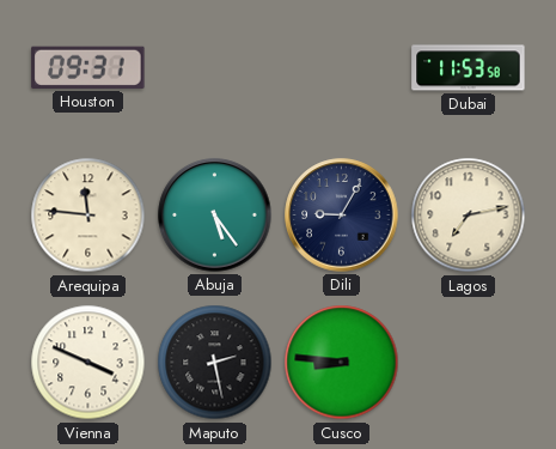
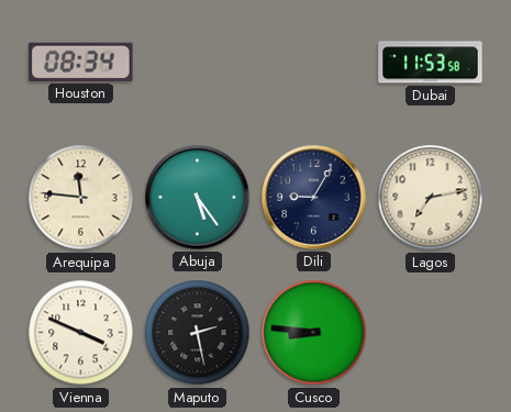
Houston: 09:31 -> 08:34 (81, 62)
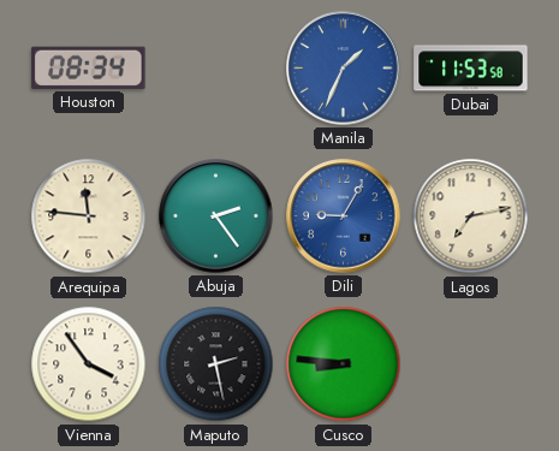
Manila: none -> 1:34 (344, 69)
Abuja: 5:24 -> 2:24 (216, 216)
Dili dial: navy -> blue (344, 216)
Vienna: 3:49 -> 3:54 (89, 364)
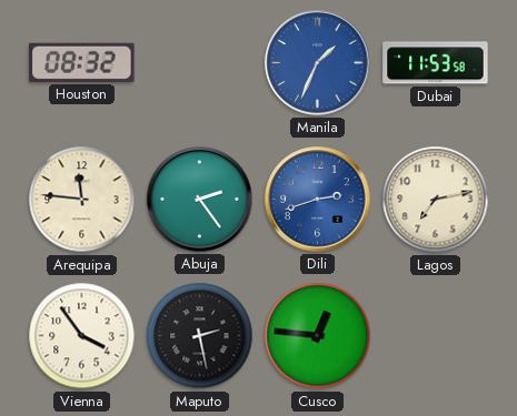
Houston: 08:34 -> 08:32 (82, 62)
Dili: 9:05 -> 2:42 (318, 200)
Cusco: 8:46 -> 12:46 (318, 336)
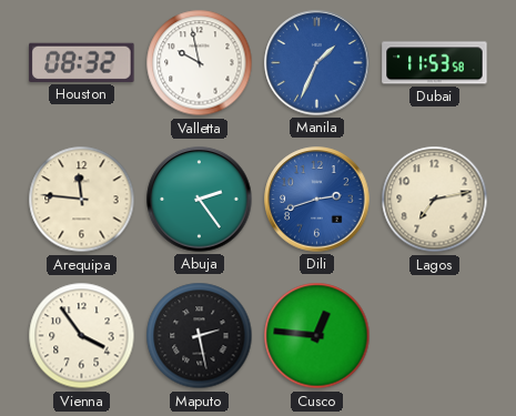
Valletta: none -> 9:58 (200, 63)
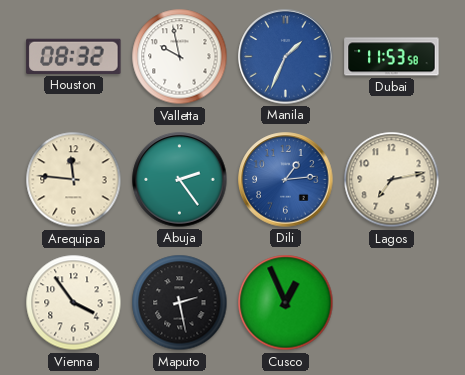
Dili: 2:42 -> 1:14 (286, 180)
Cusco: 12:46 -> 12:56 (286, 303)
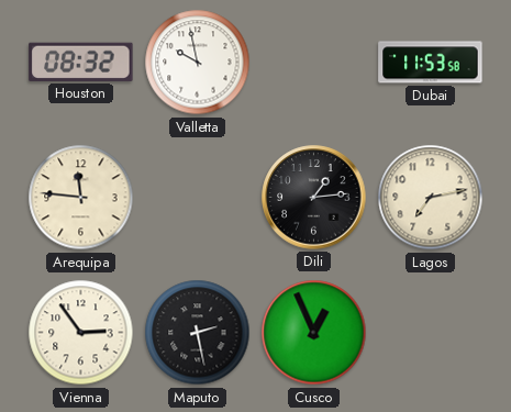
Manila: 1:34 -> none (286, 57)
Abuja: 2:24 -> none (180, 180)
Dili dial: blue -> black (314, 198)
Vienna: 3:54 -> 2:54 (81, 333)
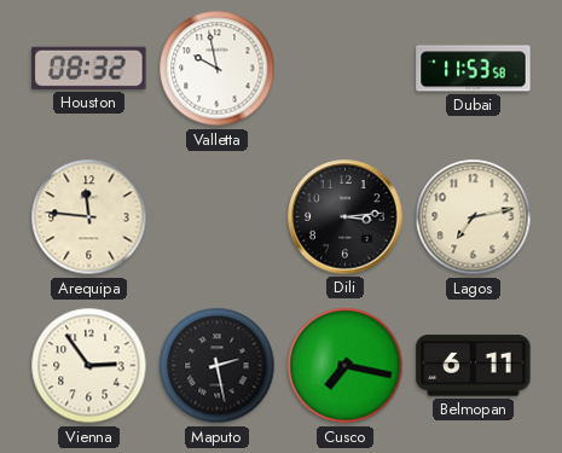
Dili: 1:14 -> 3:14 (346, 217)
Cusco: 12:56 -> 7:17 (346, 366)
Belmopan: none -> 6:11 (474, 366)
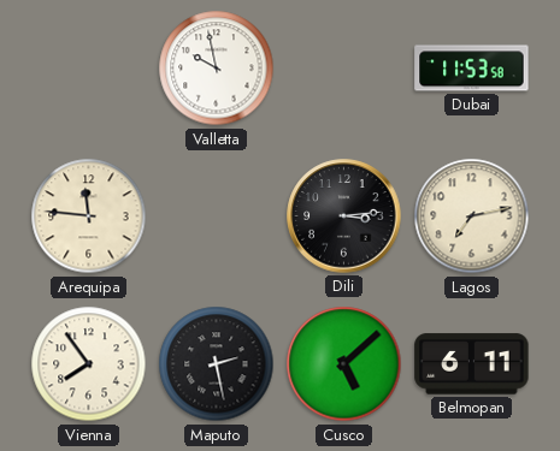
Houston: 08:32 -> none (89, 68)
Vienna: 2:54 -> 7:54 (89, 364)
Cusco: 7:17 -> 5:08 (344, 364)
